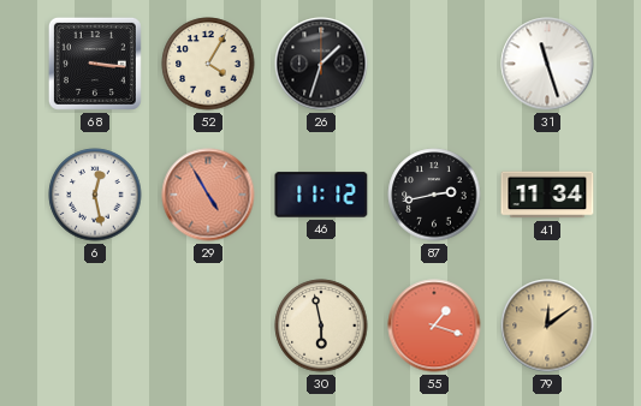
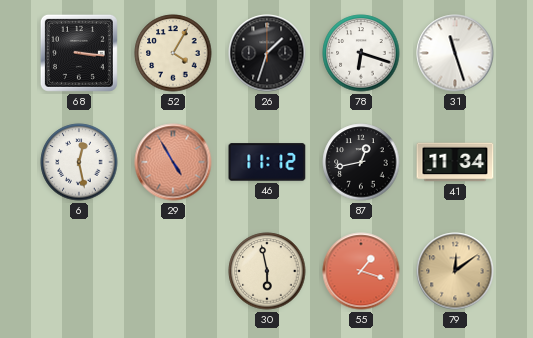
78: none -> 6:18 (361, 53)
87: 2:43 -> 12:43 (361, 162)
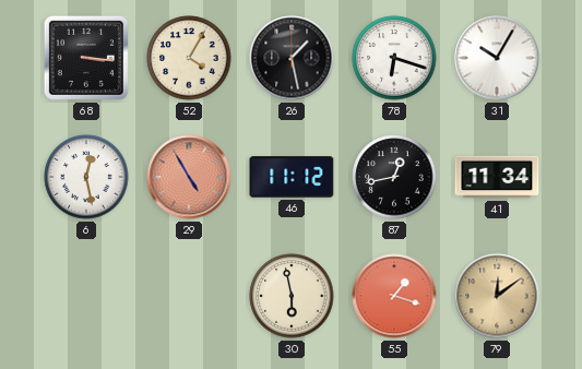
26: 1:33 -> 1:28 (292, 58)
31: 11:27 -> 10:05 (497, 58)
